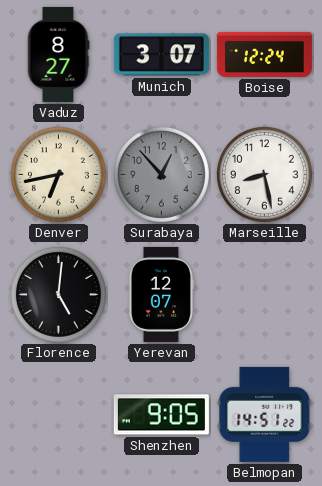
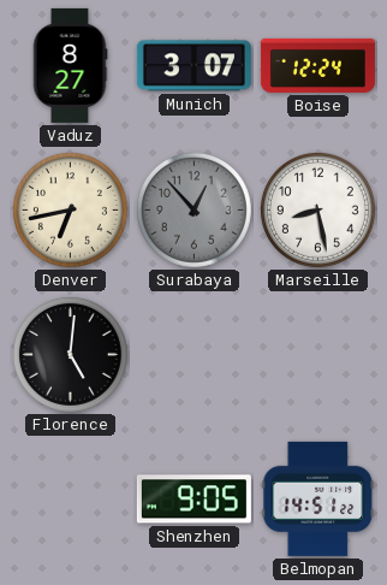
Yerevan: 12:07 -> none (160, 294)
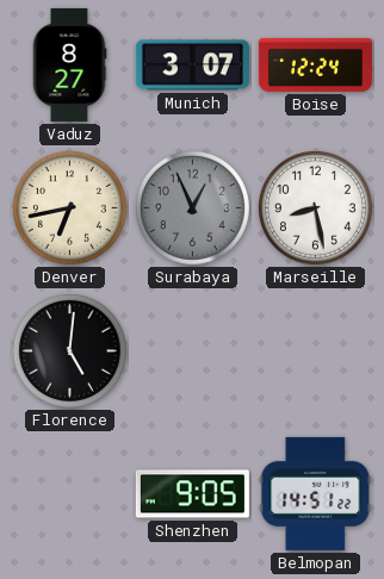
Surabaya: 12:53 -> 12:56 (192, 207)
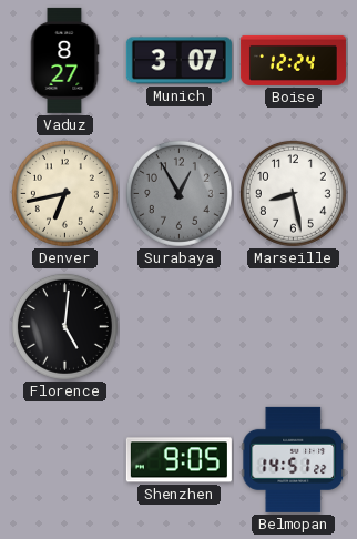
Surabaya: 12:56 -> 12:55 (178, 193)
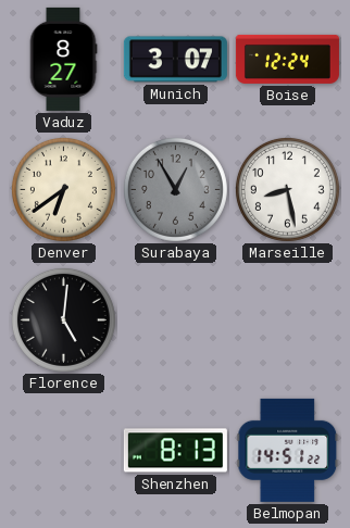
Denver: 6:43 -> 6:39 (63, 189)
Shenzhen: 9:05 -> 8:13 (175, 451)
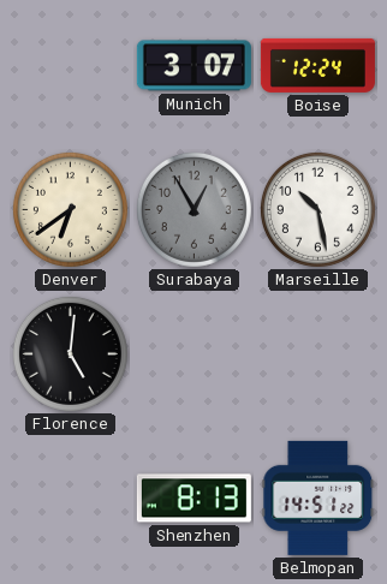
Vaduz: 8:27 -> none (63, 59)
Marseille: 8:28 -> 10:28 (317, 209)
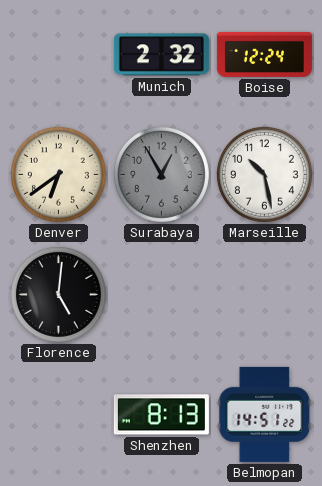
Munich: 3:07 -> 2:32 (161, 55)
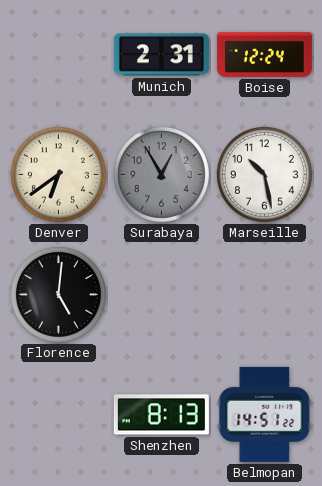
Munich: 2:32 -> 2:31 (161, 55)
